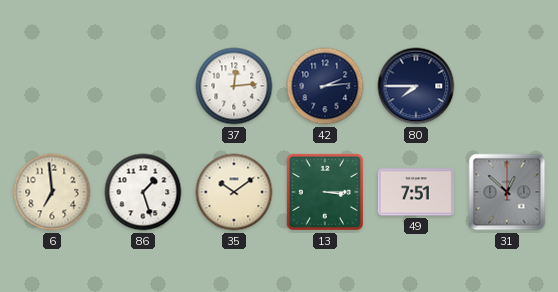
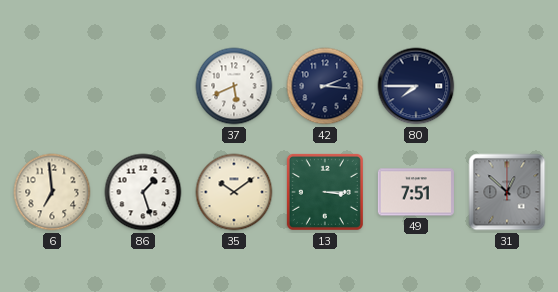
37: 12:14 -> 5:41 (234, 86)
42: 2:14 -> 2:16 (325, 86)
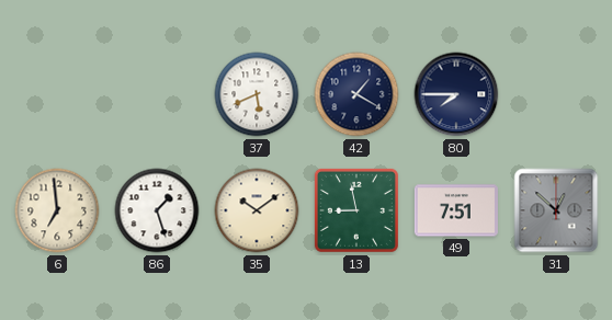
42: 2:16 -> 1:20 (356, 94)
13: 3:15 -> 8:58 (356, 210)
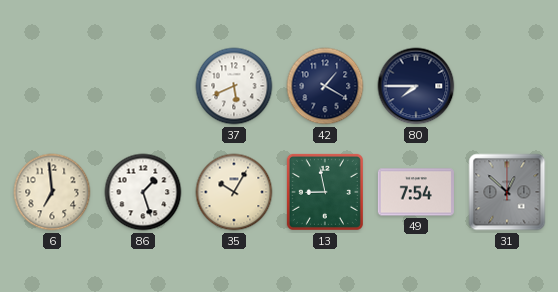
35: 10:09 -> 10:05 (234, 192)
49: 7:51 -> 7:54 (416, 192)
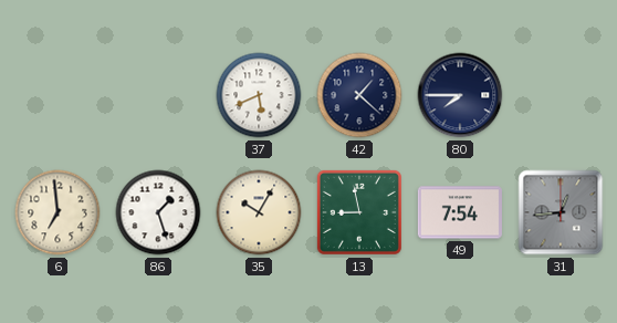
42: 1:20 -> 1:22 (359, 95)
31: 12:52 -> 12:44 (561, 212)
